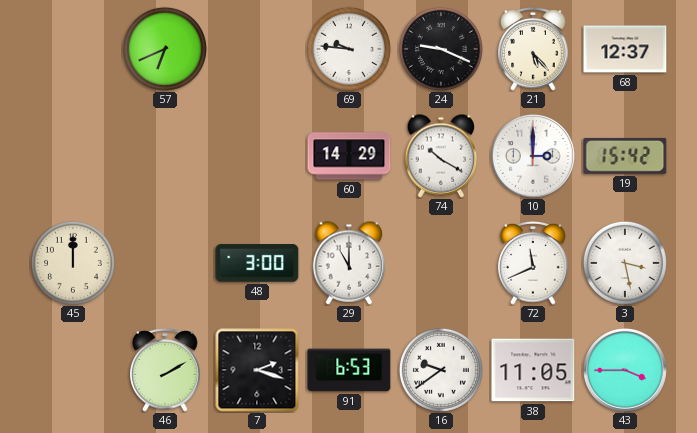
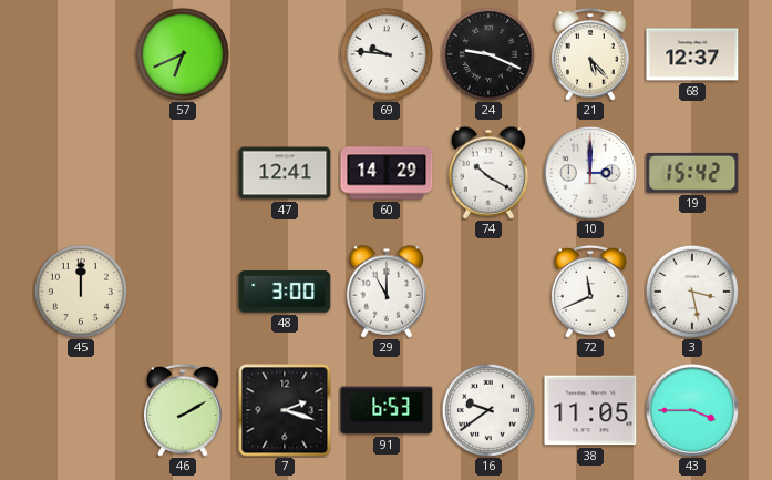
47: none -> 12:41 (285, 173)
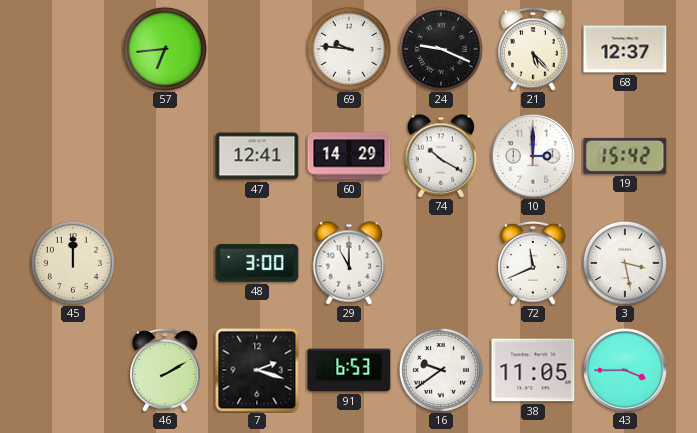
57: 6:41 -> 6:44 (165, 49)
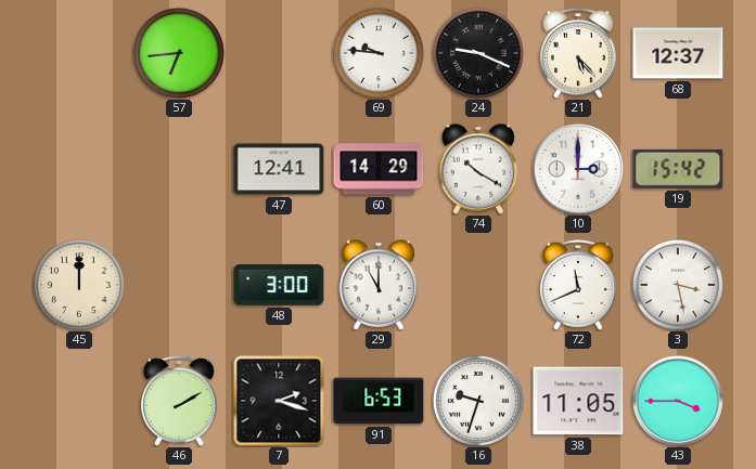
16: 9:39 -> 9:33 (478, 401)
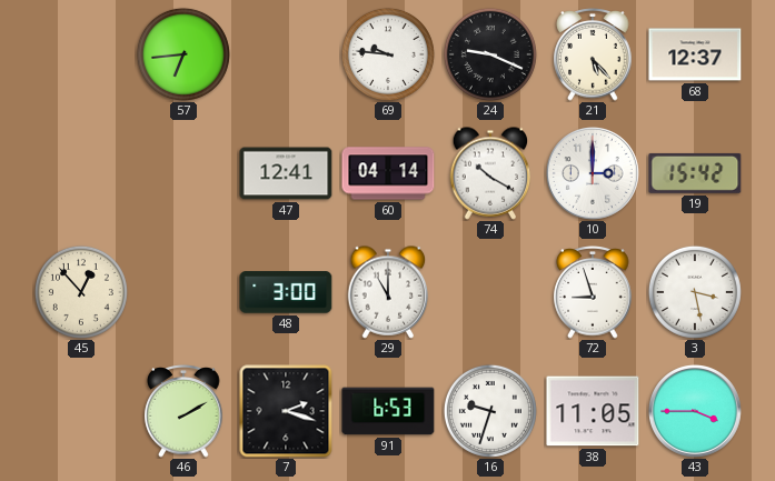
60: 14:29 -> 04:14 (388, 173)
45: 12:00 -> 12:53 (81, 292)
72: 11:41 -> 8:57 (593, 292)
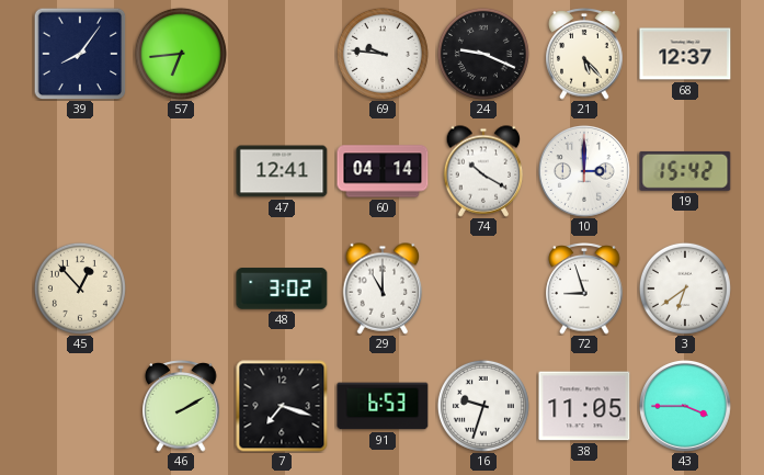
39: none -> 8:06 (80, 54)
48: 3:00 -> 3:02 (282, 289)
3: 3:28 -> 6:39 (685, 289)
7: 2:18 -> 7:18 (282, 406)
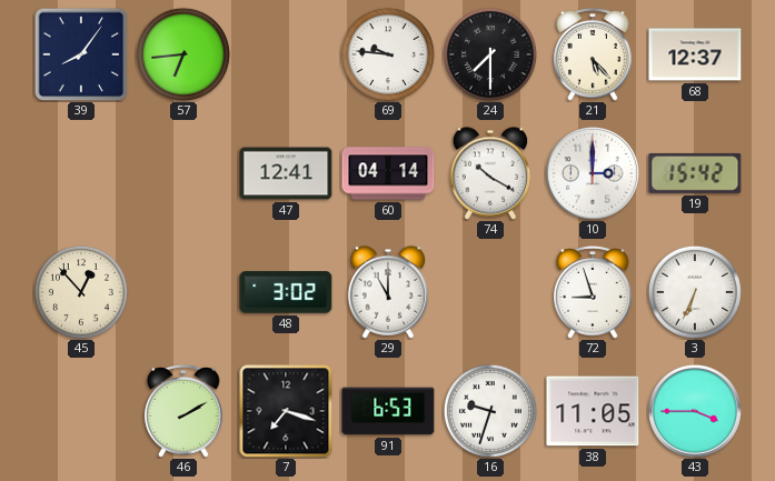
24: 9:19 -> 7:30 (490, 54)
3: 6:39 -> 6:34 (695, 292)
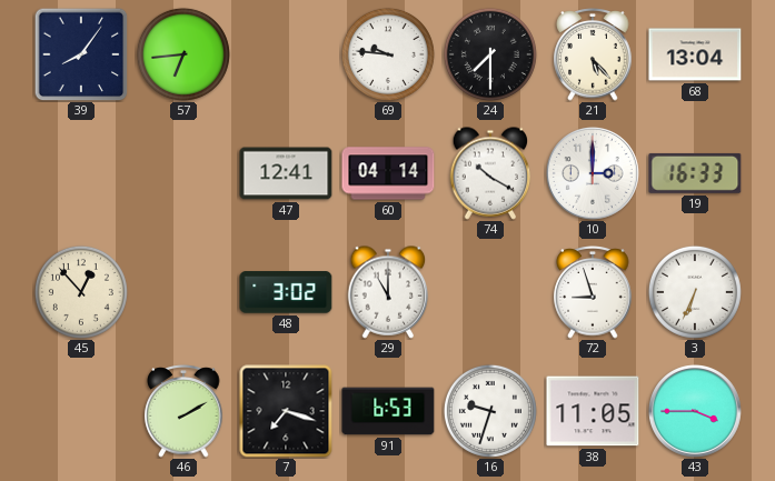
68: 12:37 -> 13:04 (695, 54)
19: 15:42 -> 16:33 (695, 173)
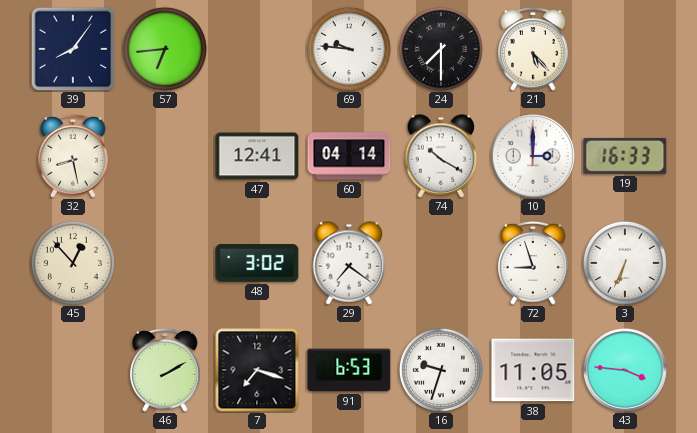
68: 13:04 -> none (695, 54)
32: none -> 8:28 (73, 156)
29: 11:00 -> 7:21 (349, 263)
43: 3:45 -> 3:46 (625, 370)
